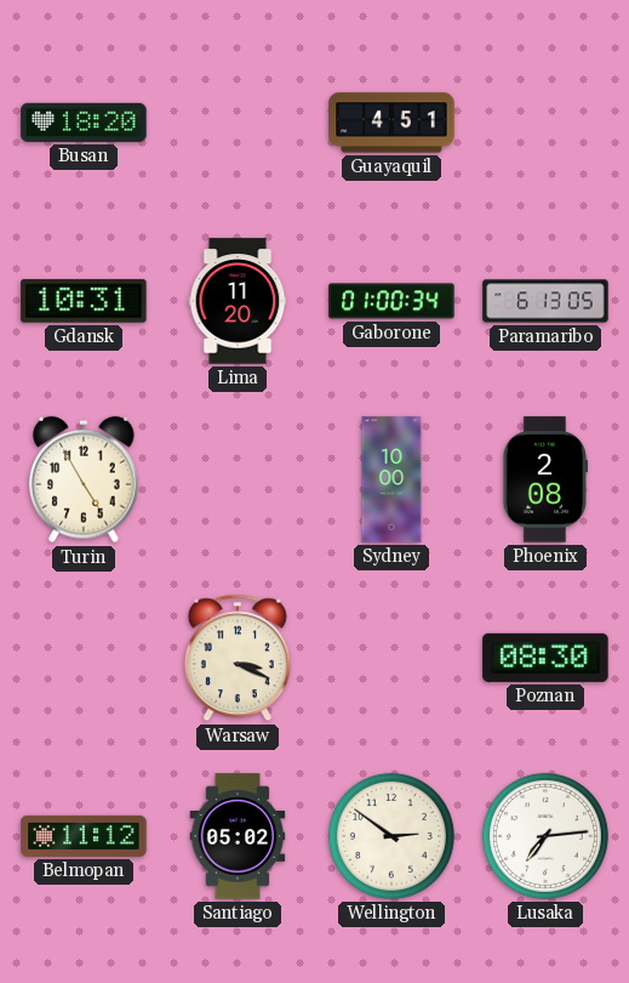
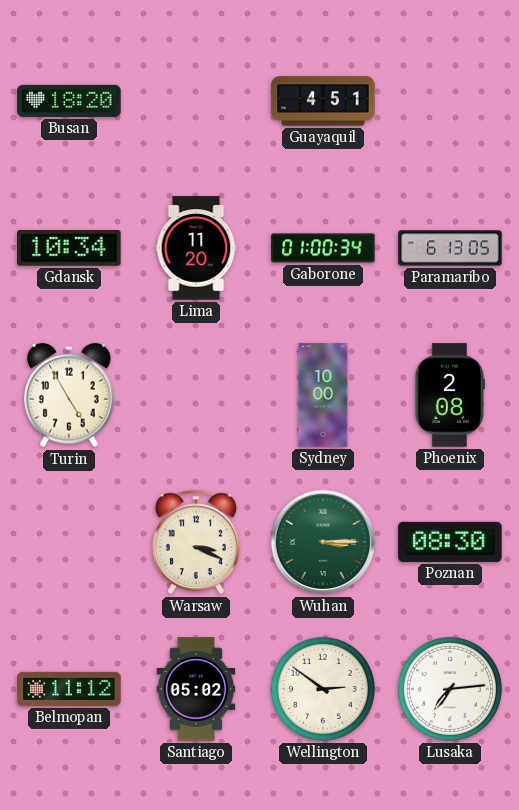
Gdansk: 10:31 -> 10:34 (69, 248)
Wuhan: none -> 3:15 (323, 542)
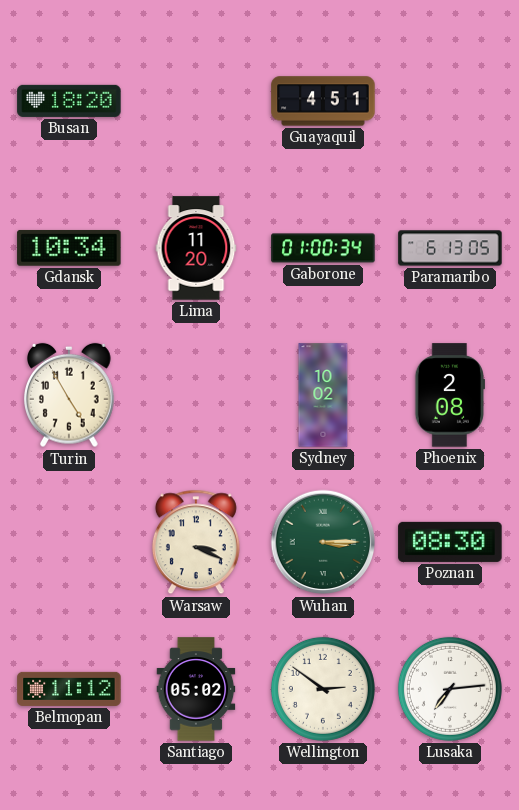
Sydney: 10:00 -> 10:02 (323, 395)
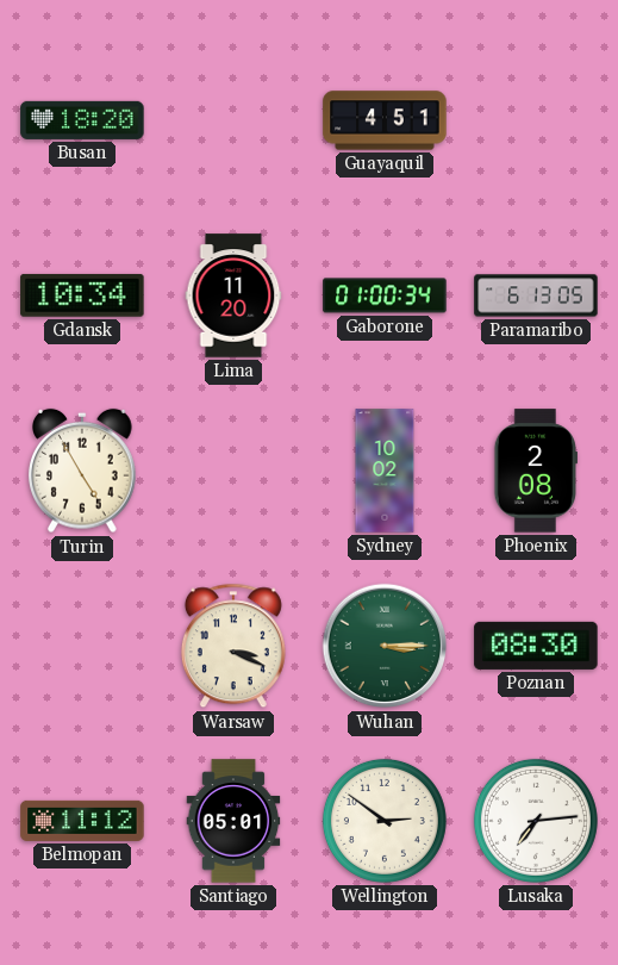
Santiago: 05:02 -> 05:01 (233, 821)
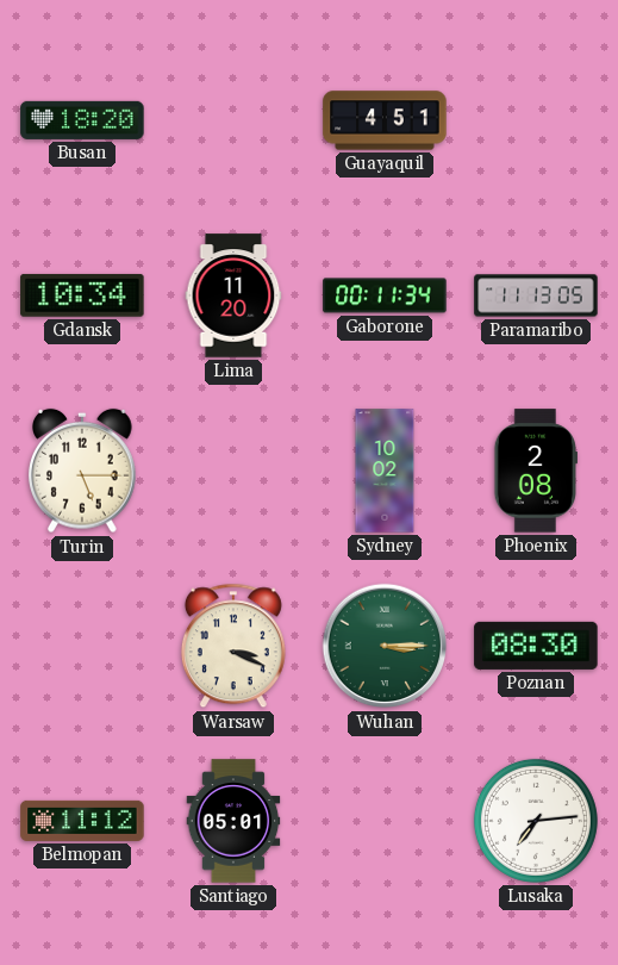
Gaborone: 01:00 -> 00:11 (385, 295)
Paramaribo: 6:13 -> 11:13 (536, 295)
Turin: 4:55 -> 5:15 (83, 471)
Wellington: 2:51 -> none (385, 821)
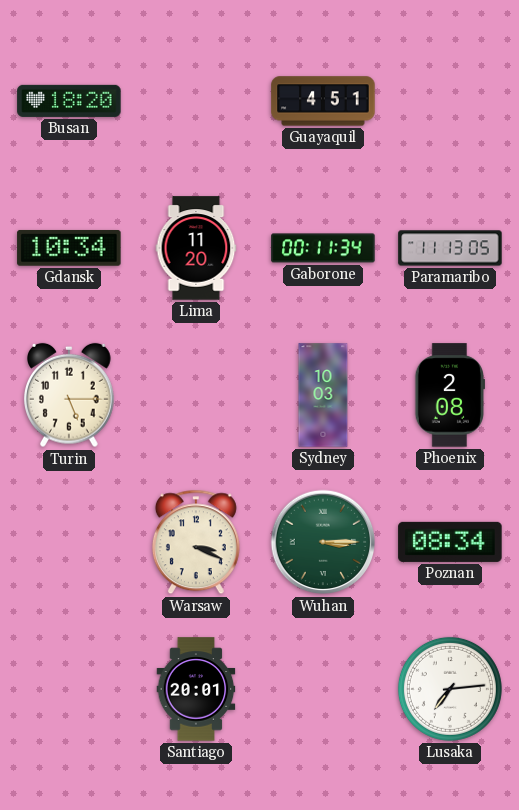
Sydney: 10:02 -> 10:03 (323, 395)
Poznan: 08:30 -> 08:34 (450, 542)
Belmopan: 11:12 -> none (82, 821)
Santiago: 05:01 -> 20:01 (196, 689)
